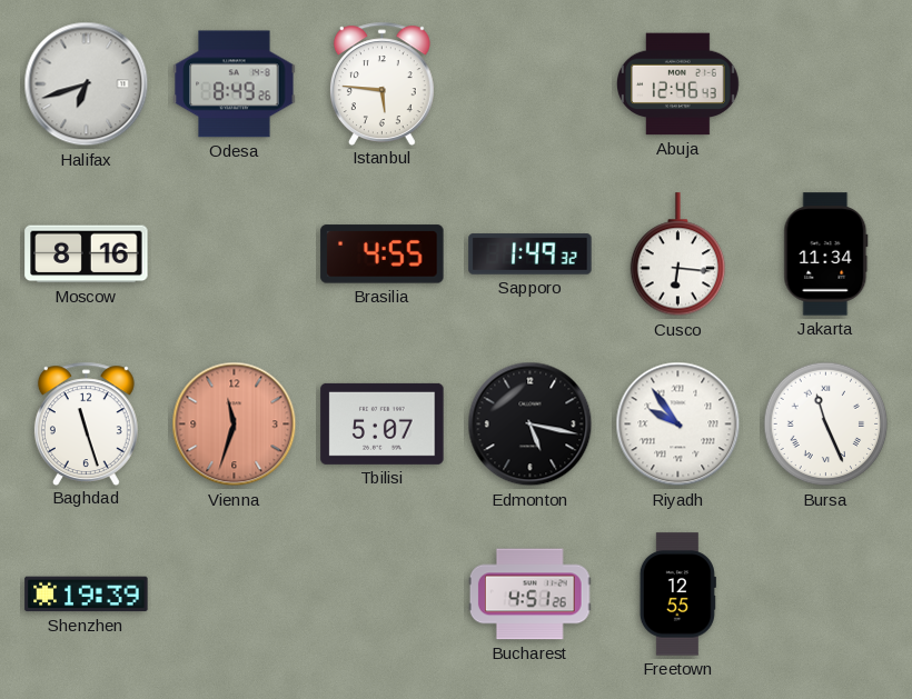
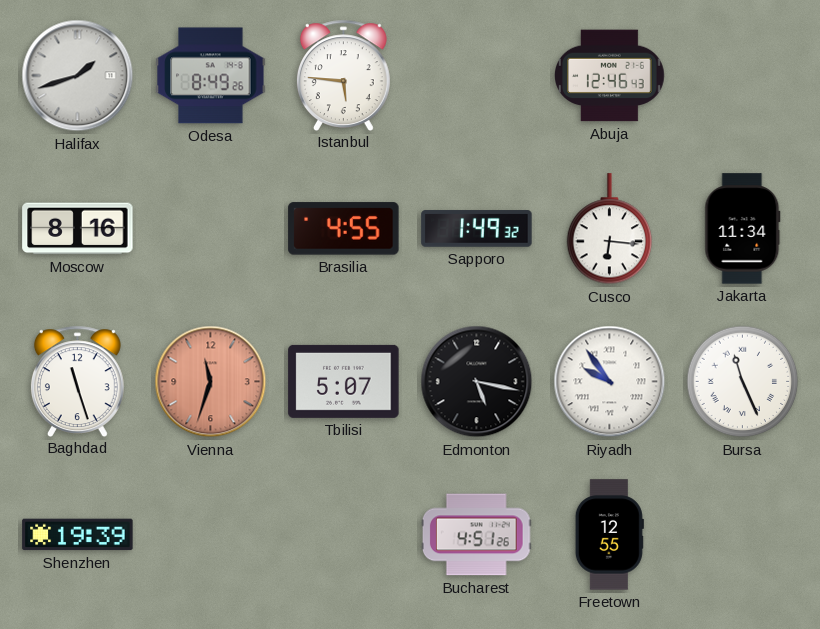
Halifax: 6:42 -> 1:42 (78, 76)
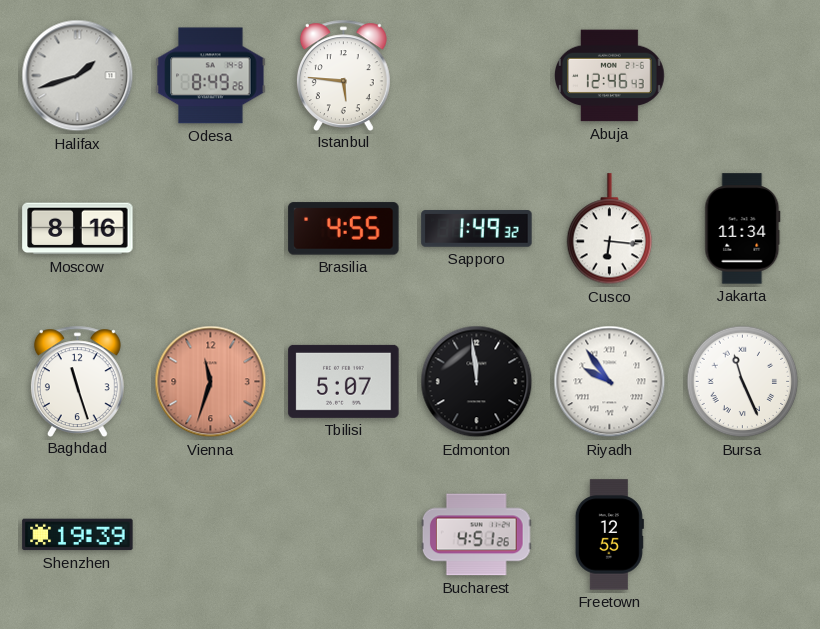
Edmonton: 5:17 -> 11:59 (477, 382)
